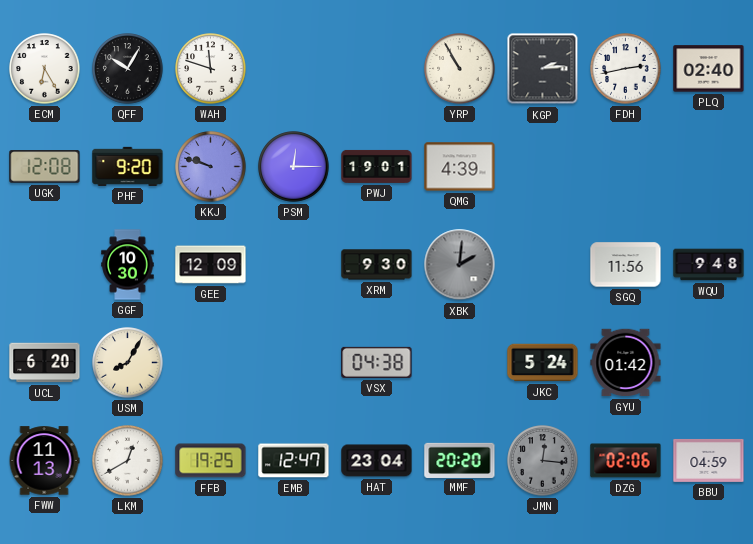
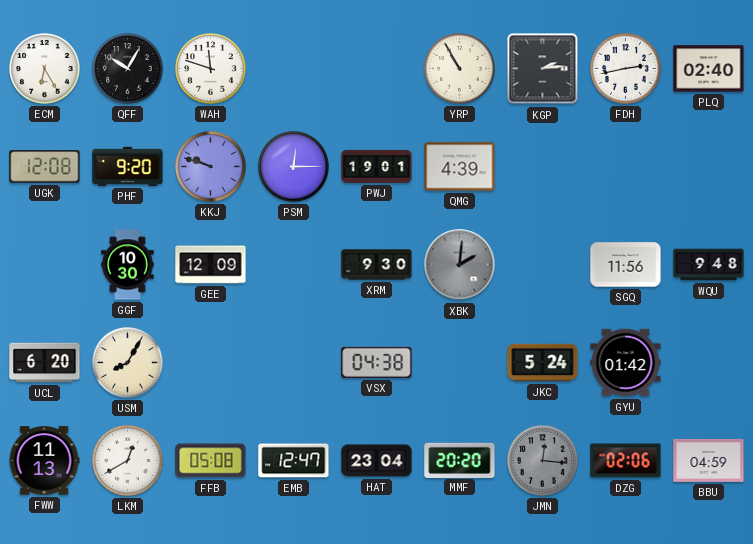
FFB: 19:25 -> 05:08 (211, 461)
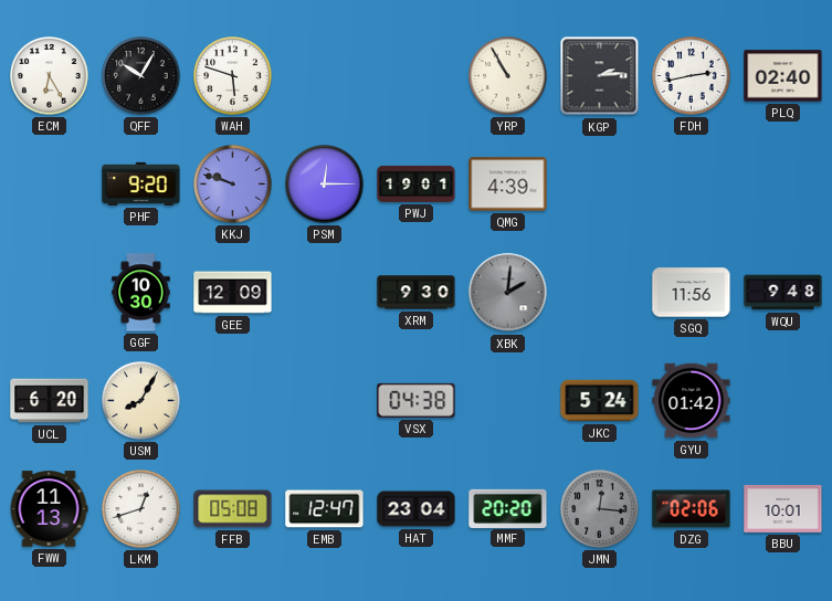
WAH: 11:48 -> 5:48 (233, 76)
UGK: 12:08 -> none (45, 167)
LKM: 12:40 -> 12:42 (141, 509)
BBU: 04:59 -> 10:01 (783, 509)
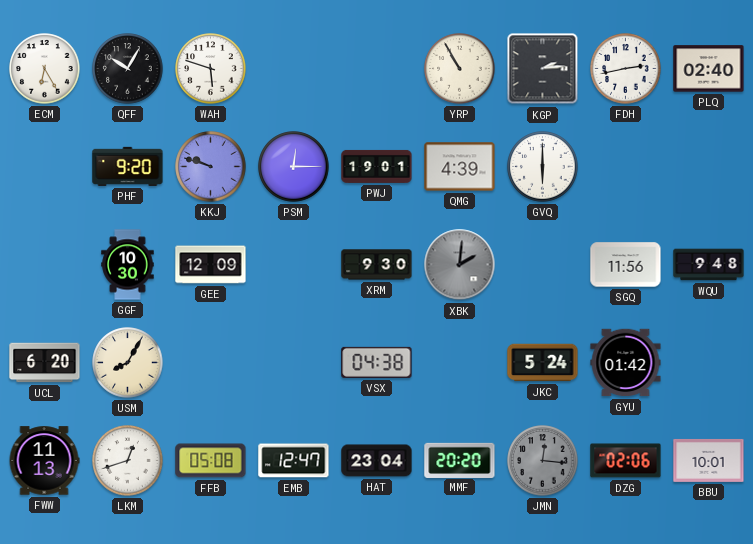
GVQ: none -> 6:00 (543, 167)
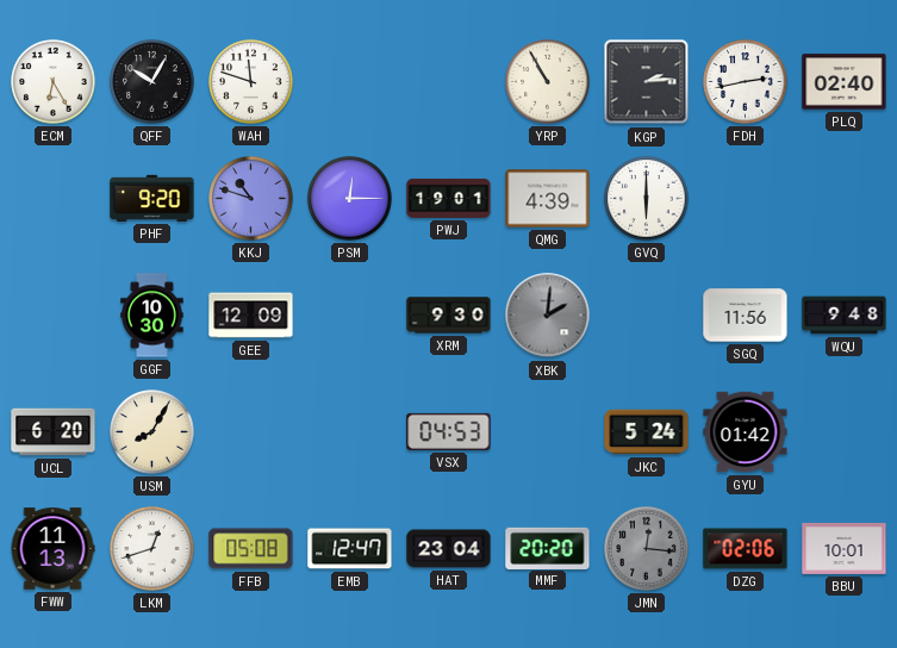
WAH: 5:48 -> 11:48 (251, 82)
KKJ: 9:48 -> 10:48 (251, 199)
VSX: 04:38 -> 04:53 (449, 431)
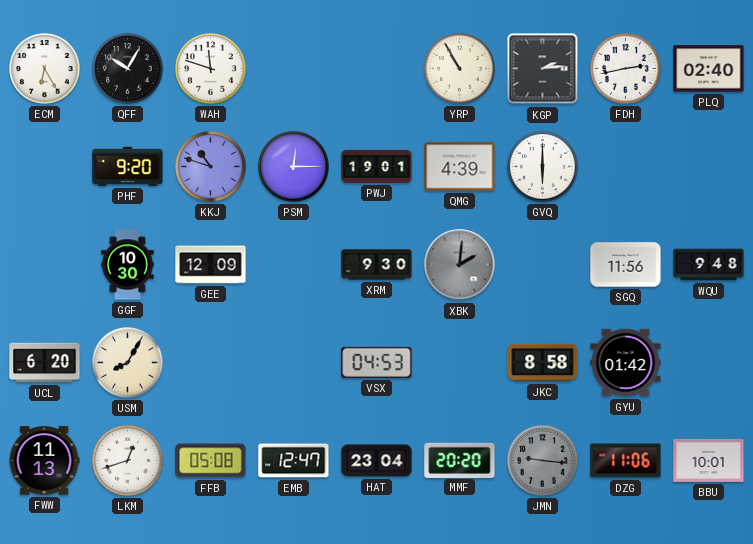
JKC: 5:24 -> 8:58 (543, 363)
JMN: 12:16 -> 9:16 (543, 461)
DZG: 02:06 -> 11:06 (626, 461)
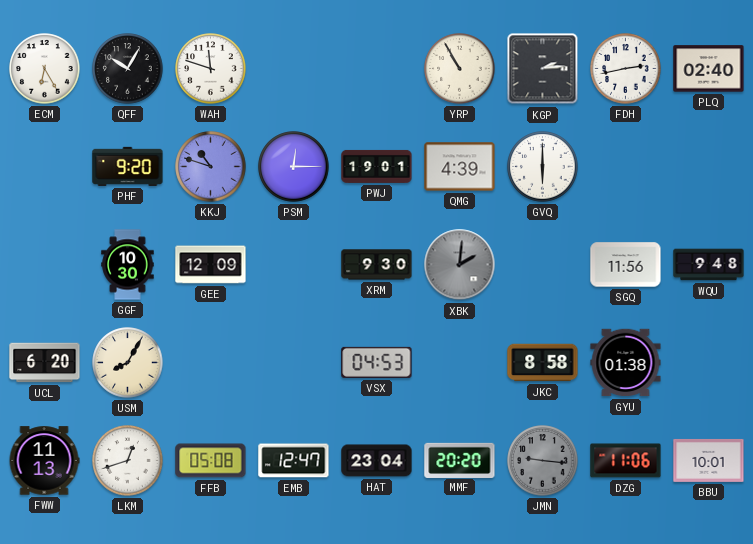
GYU: 01:42 -> 01:38 (626, 363)
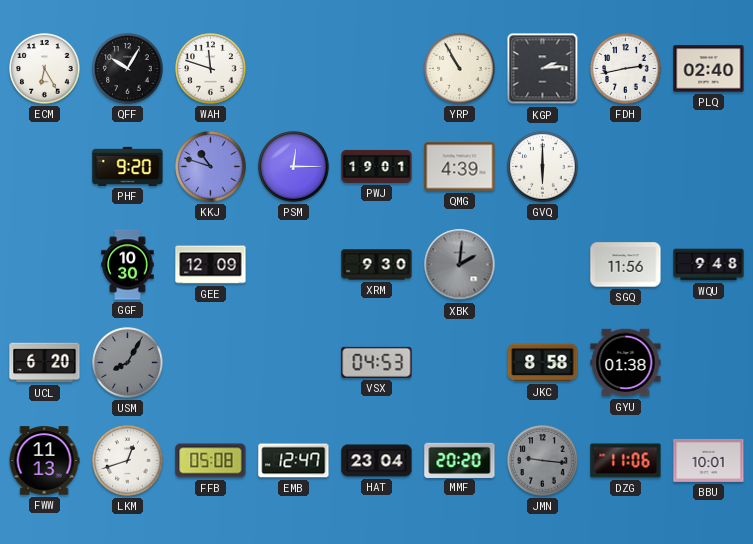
USM dial: cream -> grey (128, 363)
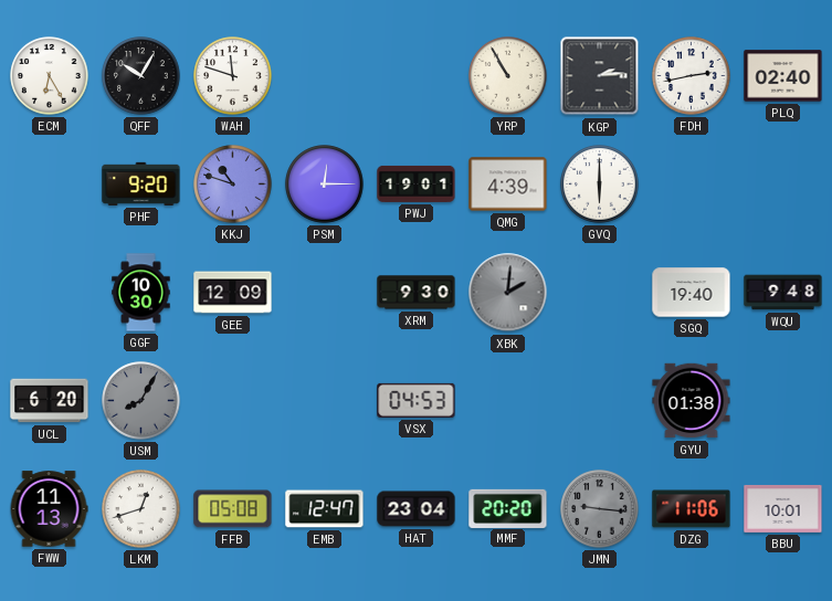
SGQ: 11:56 -> 19:40 (692, 293)
JKC: 8:58 -> none (543, 363)
